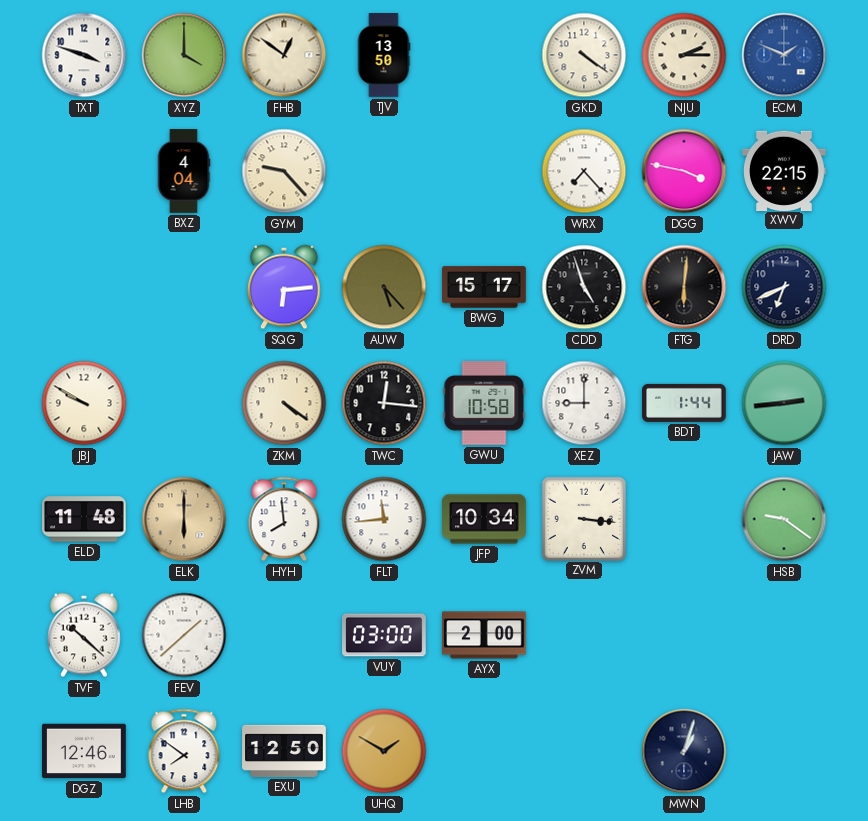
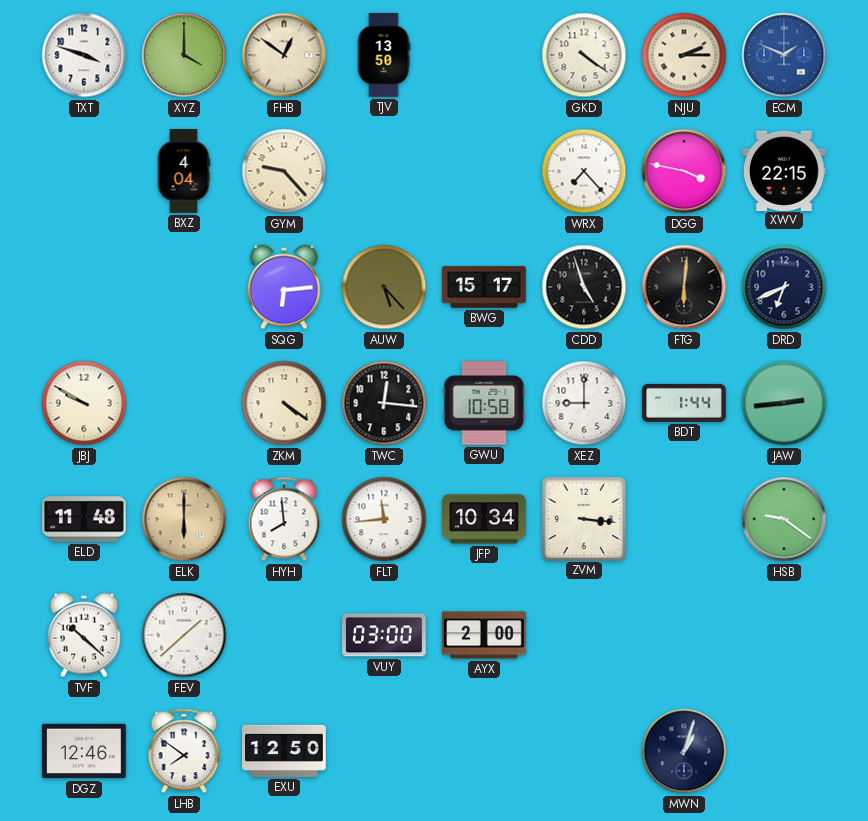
UHQ: 1:50 -> none (384, 751)
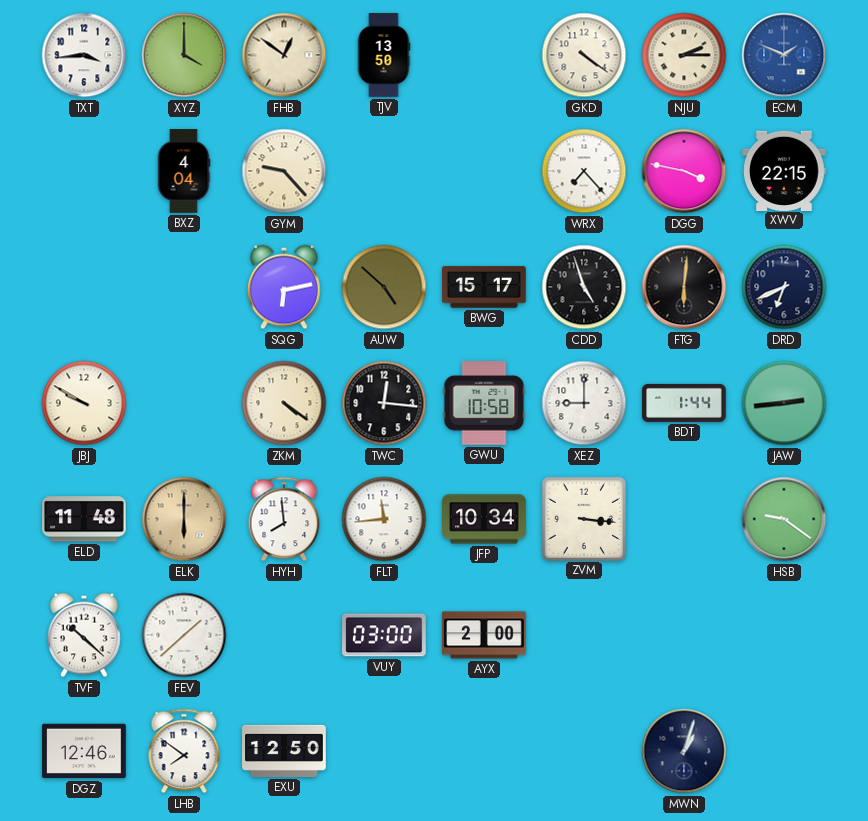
TXT: 3:48 -> 3:44 (84, 55)
SQG: 6:14 -> 6:13 (285, 287)
AUW: 5:23 -> 4:52 (384, 287)
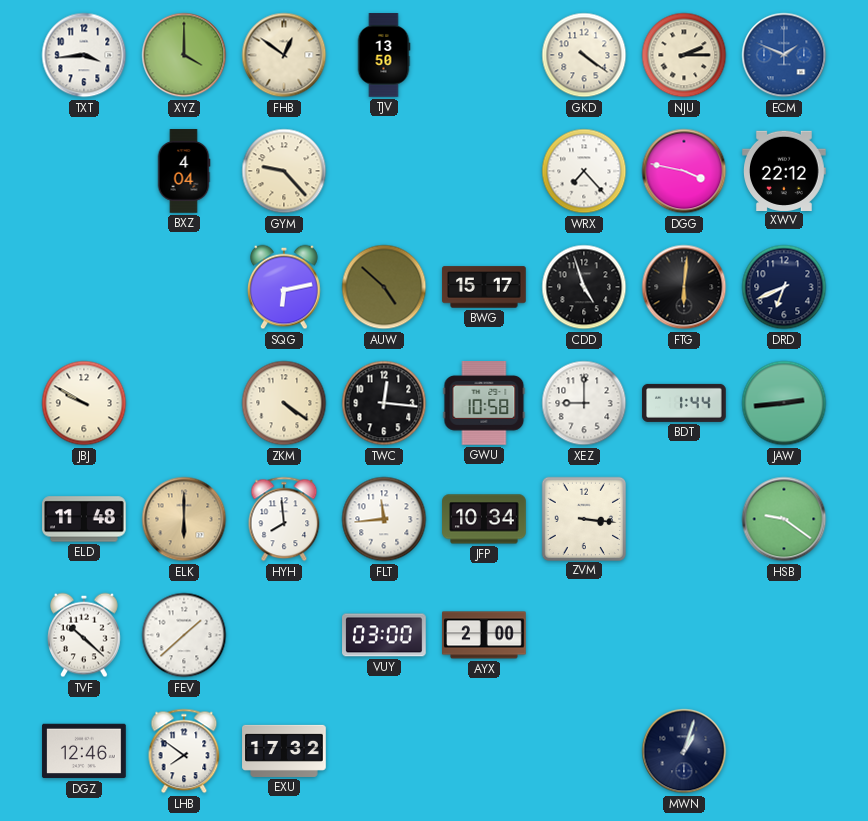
XWV: 22:15 -> 22:12 (785, 170)
EXU: 12:50 -> 17:32 (284, 751)
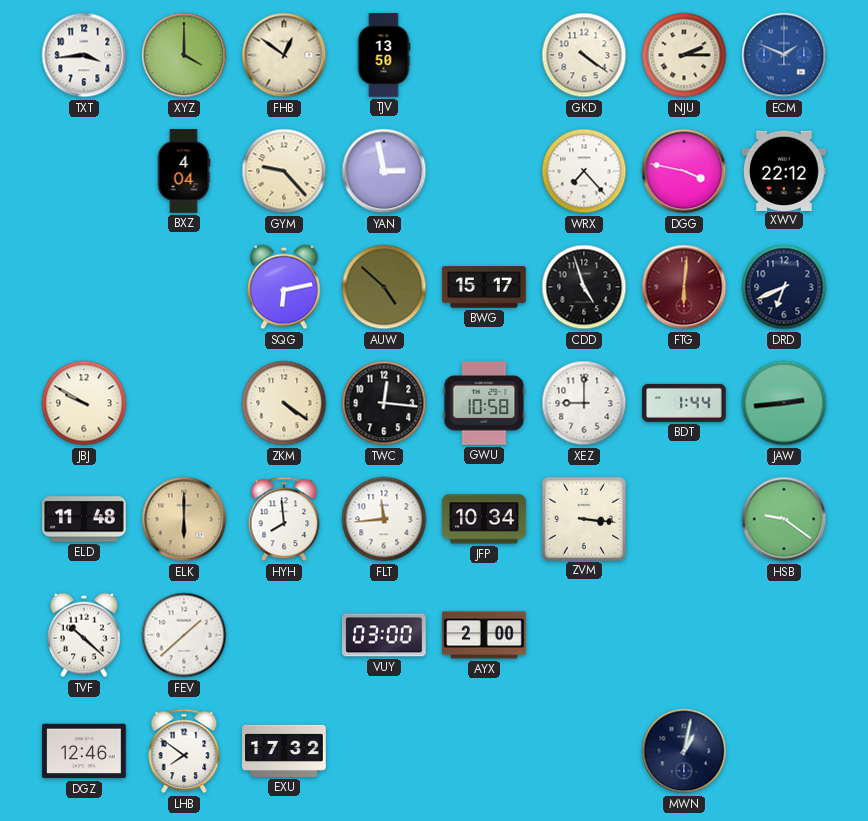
YAN: none -> 2:58 (384, 171)
FTG dial: black -> burgundy (684, 287)
MWN: 1:03 -> 1:02 (684, 751)
